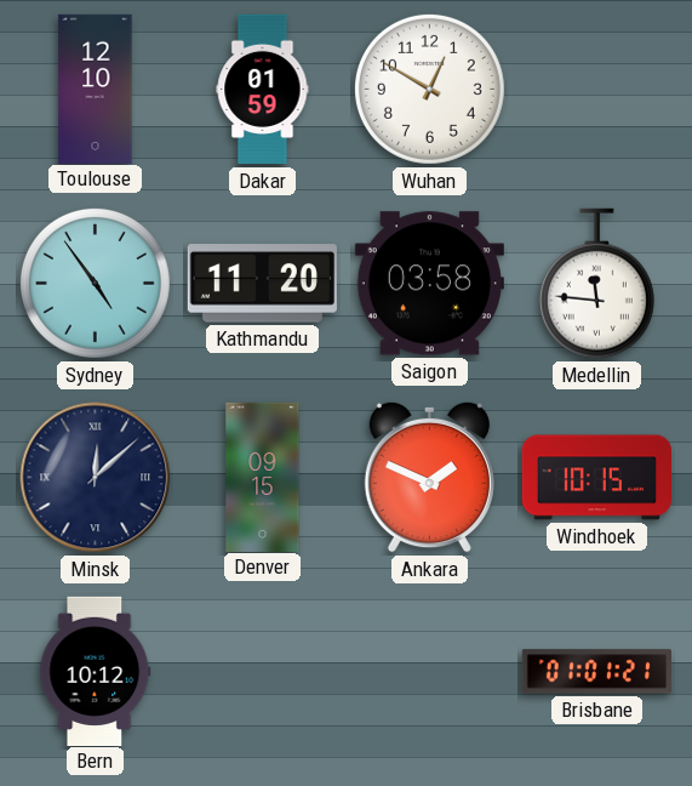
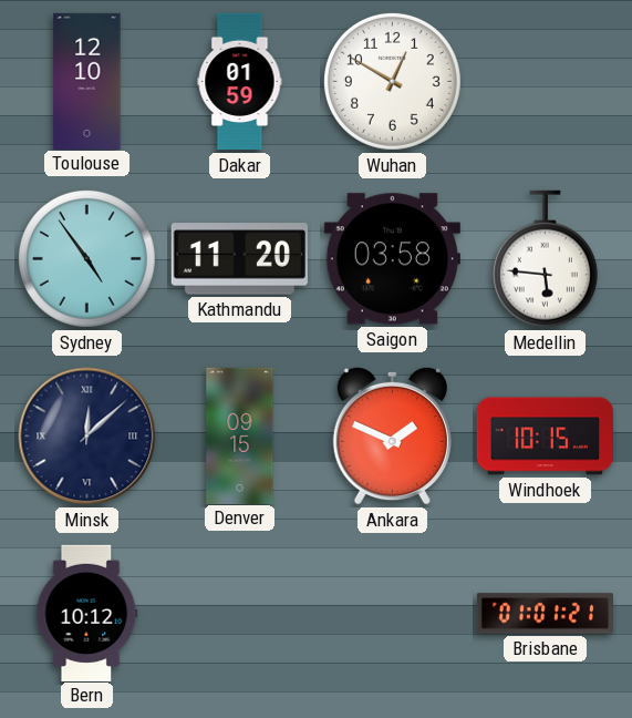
Medellin: 11:46 -> 5:46 (545, 259)
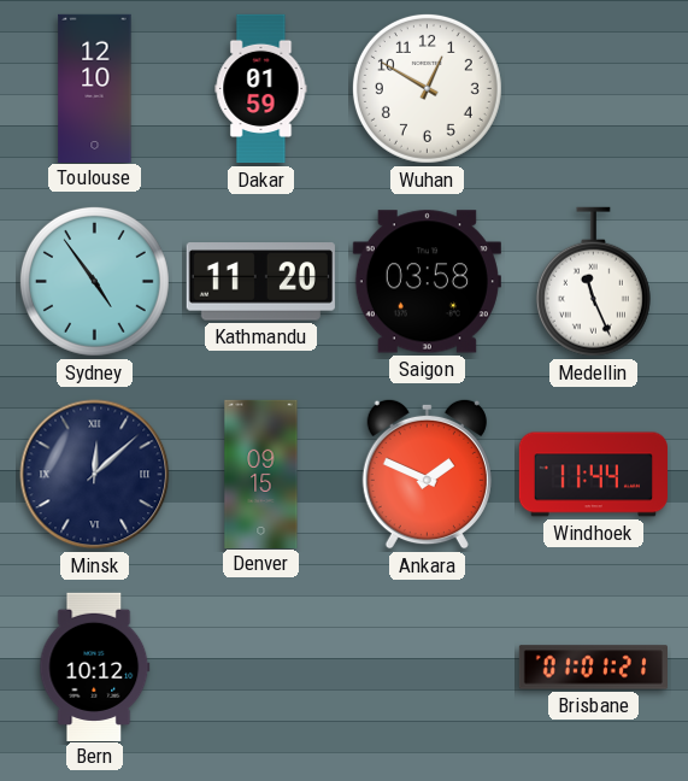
Medellin: 5:46 -> 11:26 (593, 282)
Windhoek: 10:15 -> 11:44 (593, 475)
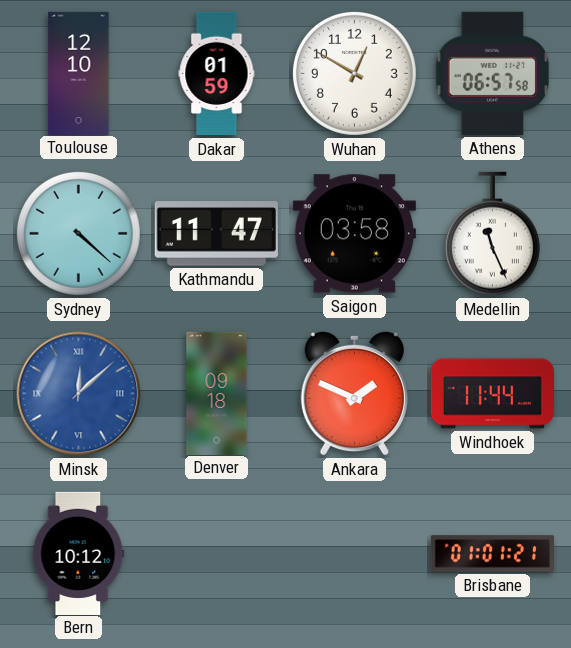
Athens: none -> 06:57 (492, 73)
Sydney: 4:54 -> 4:22 (78, 233)
Kathmandu: 11:20 -> 11:47 (216, 234)
Minsk dial: navy -> blue (79, 394)
Denver: 09:15 -> 09:18 (217, 393)
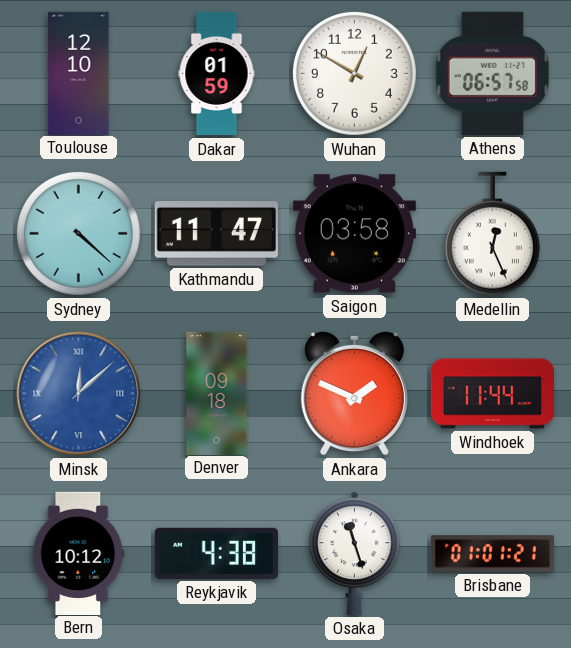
Medellin: 11:26 -> 12:26 (492, 234)
Reykjavik: none -> 4:38 (216, 553)
Osaka: none -> 11:27 (355, 553)
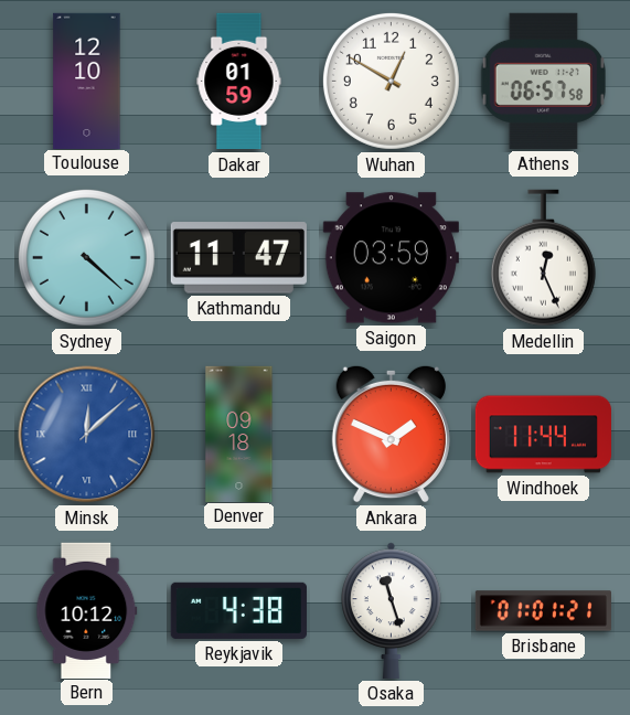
Saigon: 03:58 -> 03:59 (391, 258)
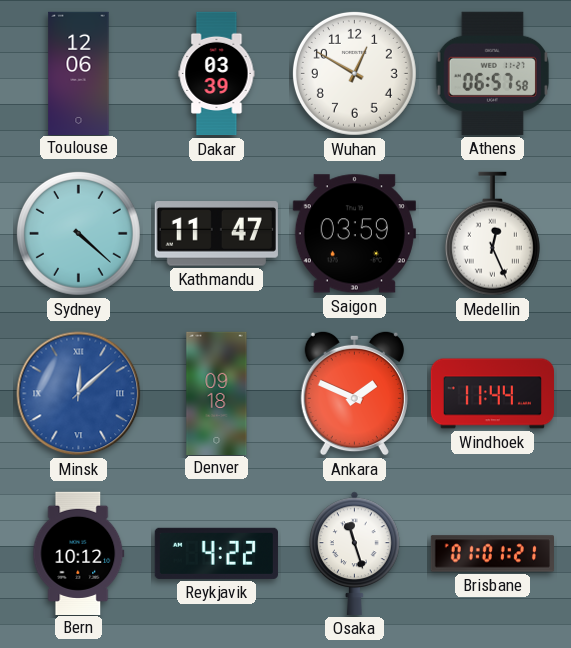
Toulouse: 12:10 -> 12:06 (79, 73)
Dakar: 01:59 -> 03:39 (217, 74)
Reykjavik: 4:38 -> 4:22 (216, 553)
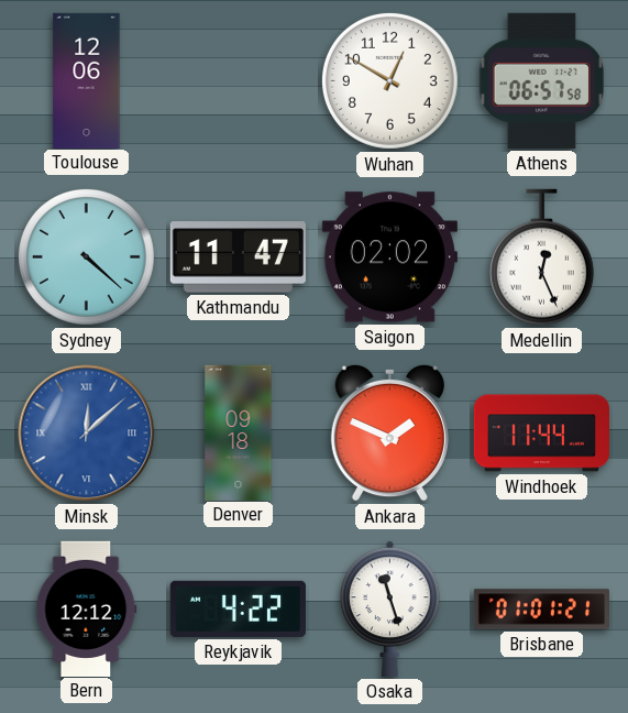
Dakar: 03:39 -> none (217, 74)
Saigon: 03:59 -> 02:02 (389, 257)
Bern: 10:12 -> 12:12 (87, 608)
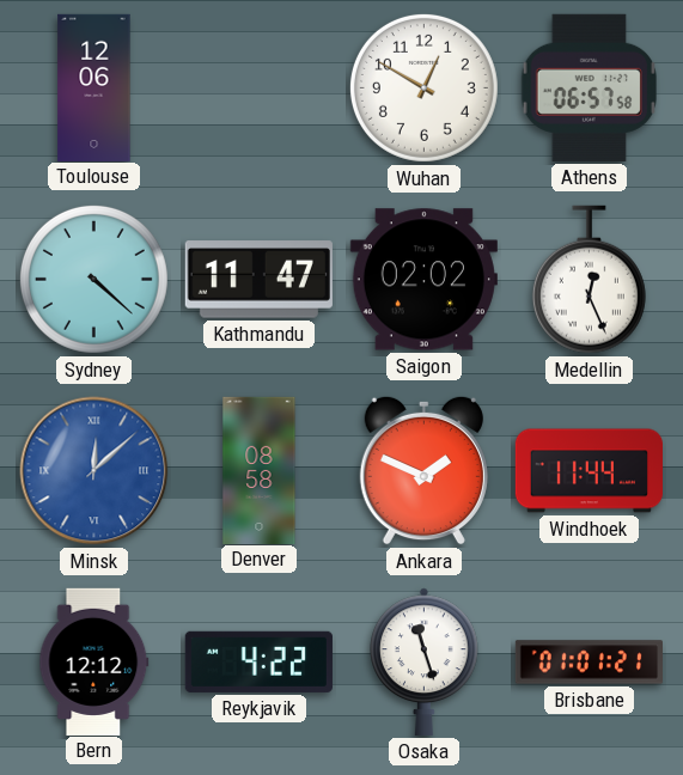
Denver: 09:18 -> 08:58 (260, 470)
